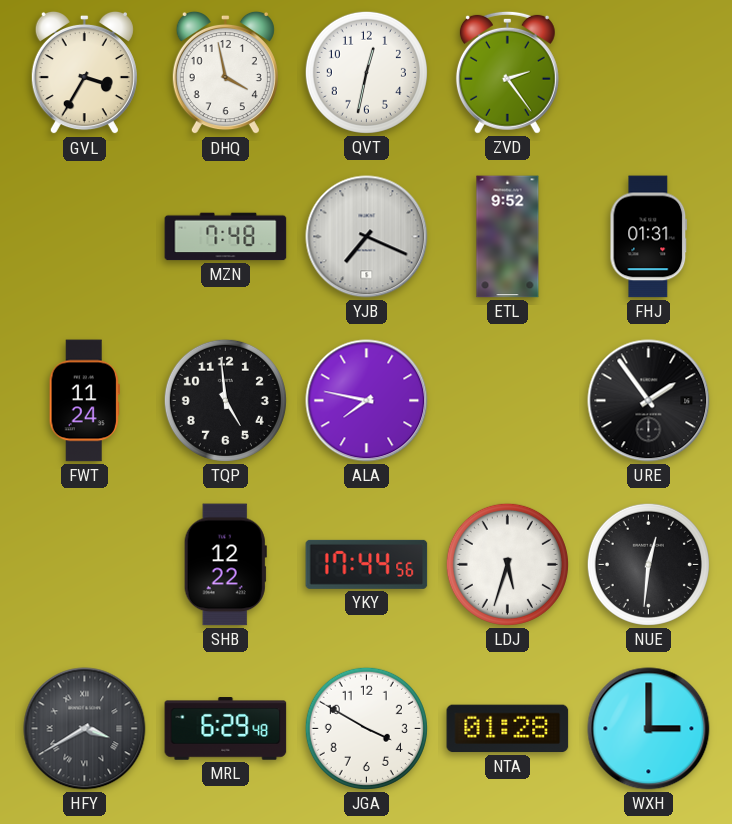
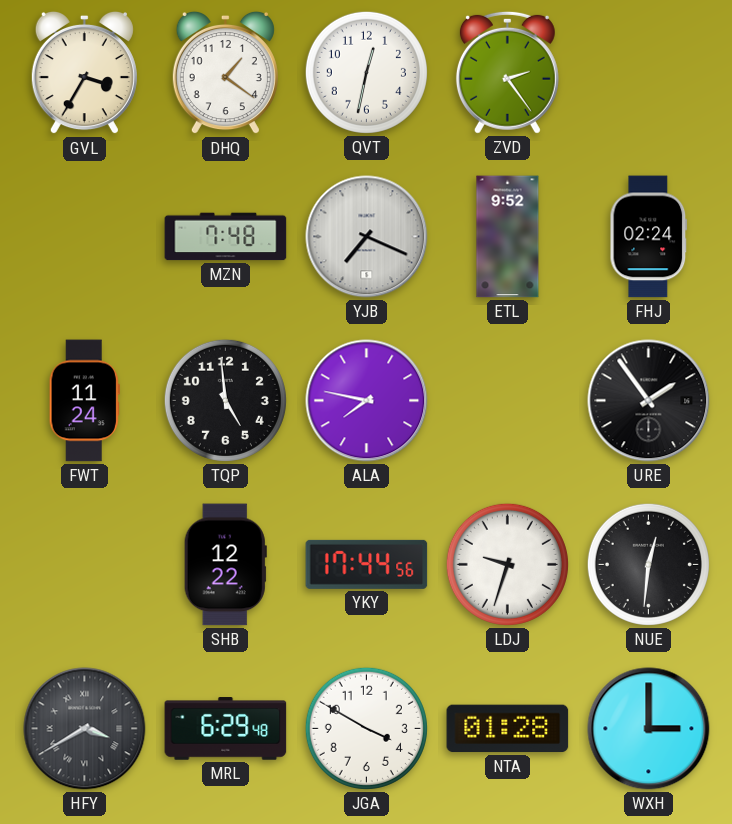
DHQ: 3:58 -> 1:21 (225, 73)
FHJ: 01:31 -> 02:24 (649, 237)
LDJ: 5:33 -> 9:33 (507, 564)
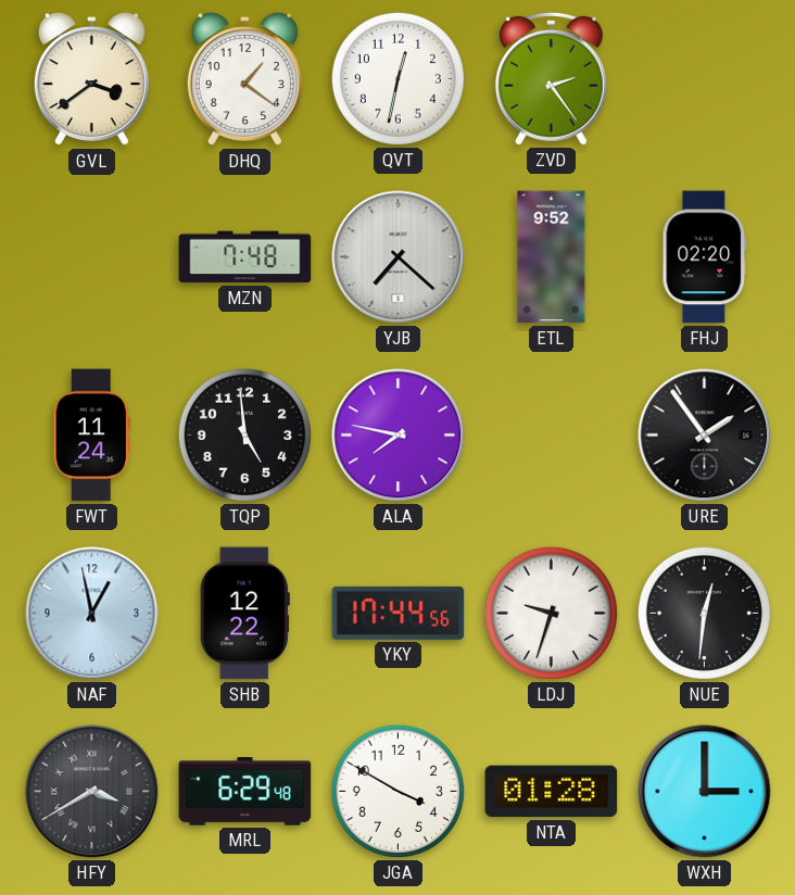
GVL: 3:35 -> 3:39 (91, 79)
YJB: 7:19 -> 7:22 (399, 257)
FHJ: 02:24 -> 02:20 (705, 257)
NAF: none -> 12:58 (92, 614)
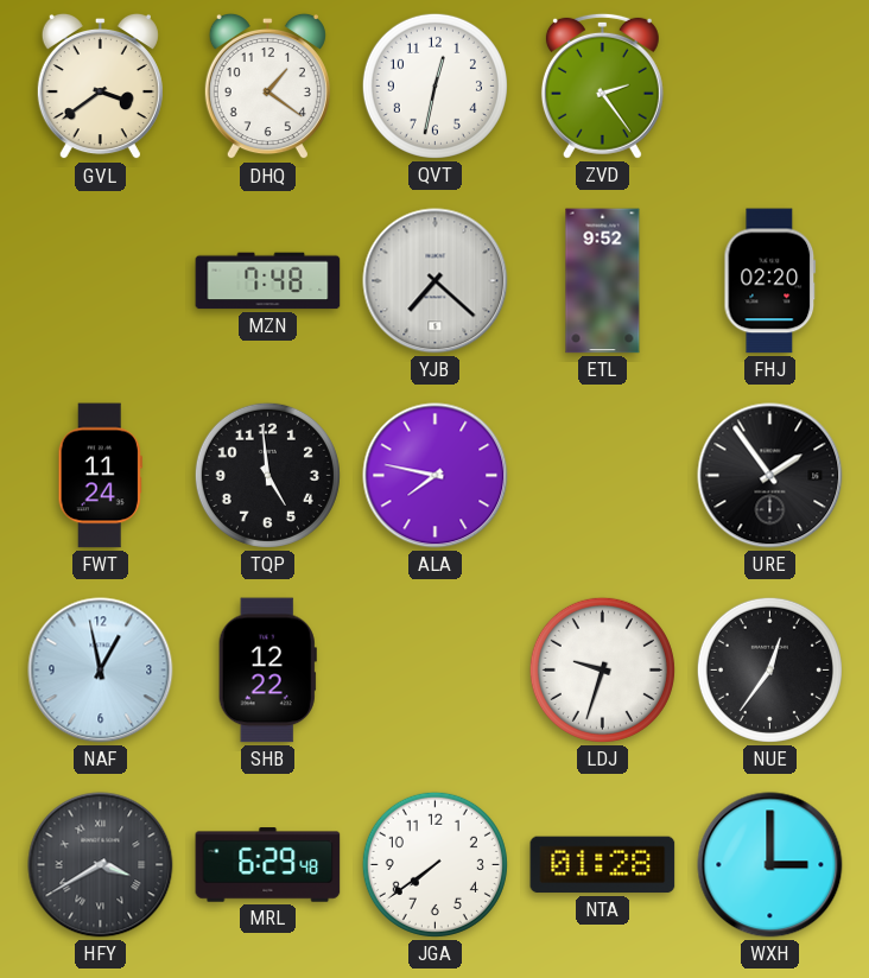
YKY: 17:44 -> none (399, 613)
NUE: 12:31 -> 12:36 (769, 669)
JGA: 3:50 -> 7:39 (434, 864)
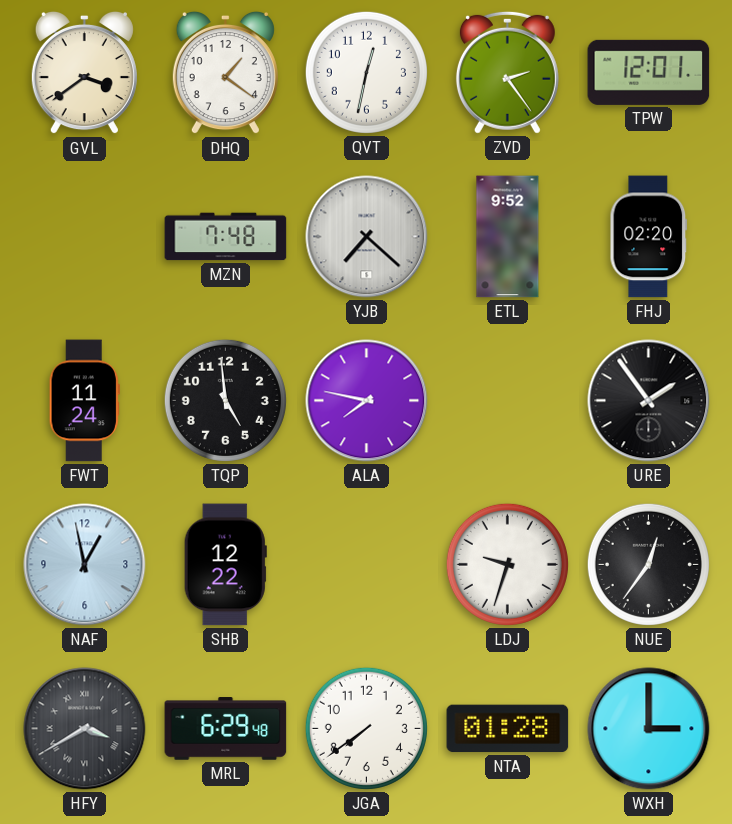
TPW: none -> 12:01 (649, 72)
